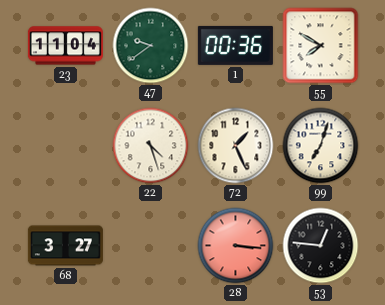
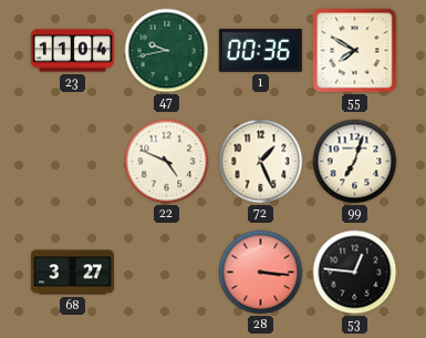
47: 9:39 -> 9:43 (167, 51)
22: 4:27 -> 4:49 (167, 162)
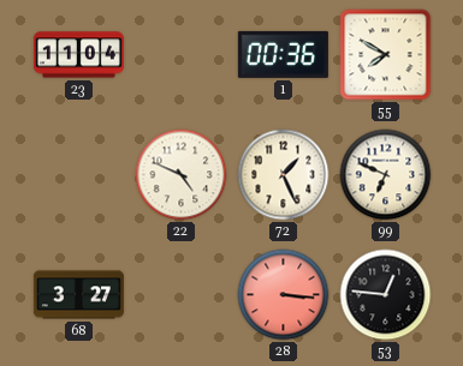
47: 9:43 -> none (167, 51)
99: 7:03 -> 6:49 (386, 175)
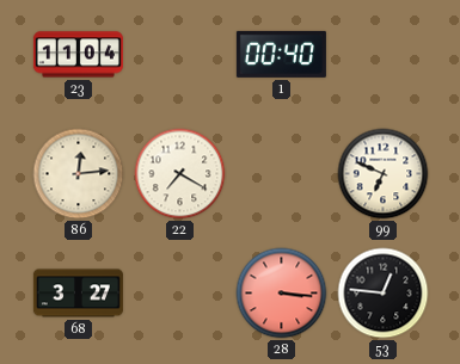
1: 00:36 -> 00:40 (281, 54)
55: 7:50 -> none (386, 55)
86: none -> 12:14 (79, 174)
22: 4:49 -> 7:20 (180, 174)
72: 1:26 -> none (284, 175)
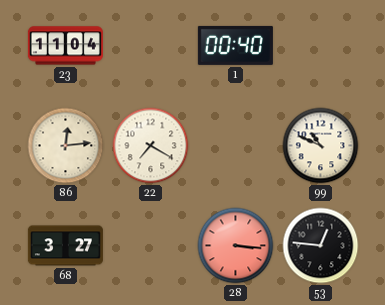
99: 6:49 -> 10:49 (321, 146)
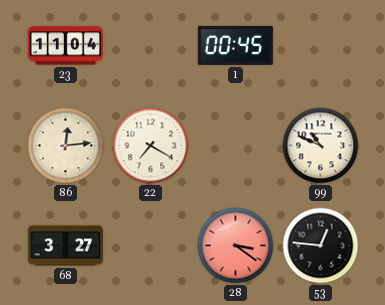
1: 00:40 -> 00:45 (235, 45)
28: 3:16 -> 3:21 (236, 246)
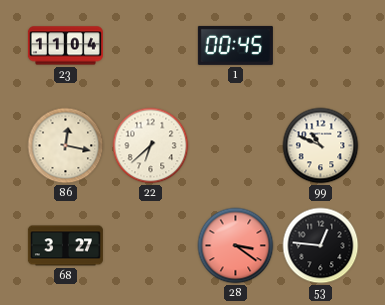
86: 12:14 -> 12:17 (66, 146)
22: 7:20 -> 6:38 (151, 146)
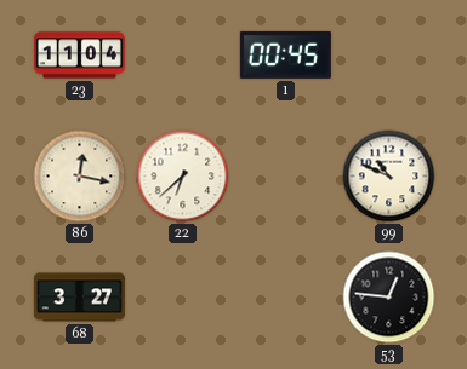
28: 3:21 -> none (236, 246)
